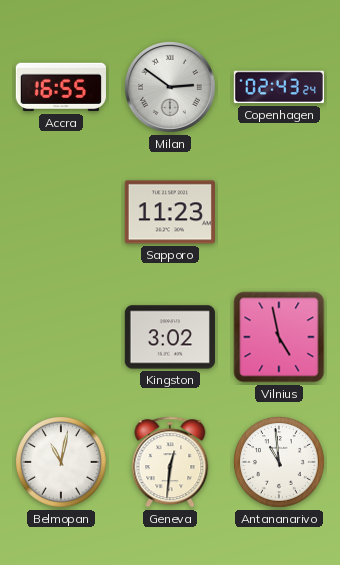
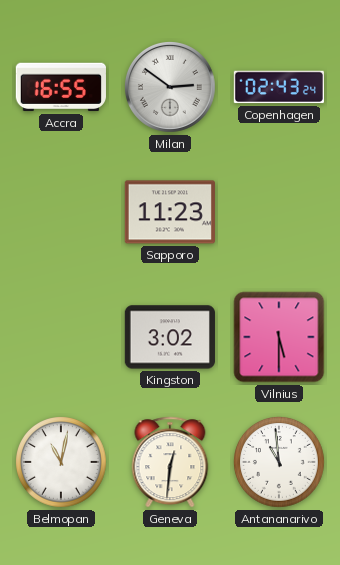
Vilnius: 4:58 -> 5:30 (279, 337)
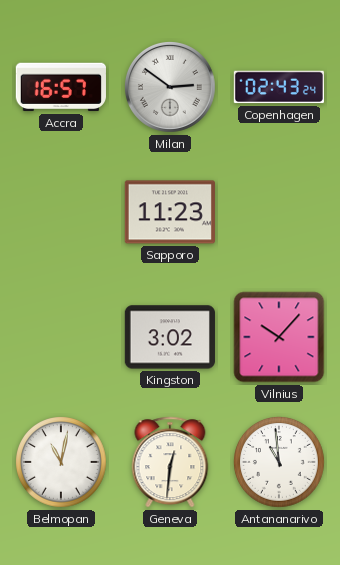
Accra: 16:55 -> 16:57 (61, 87)
Vilnius: 5:30 -> 10:07 (279, 337)
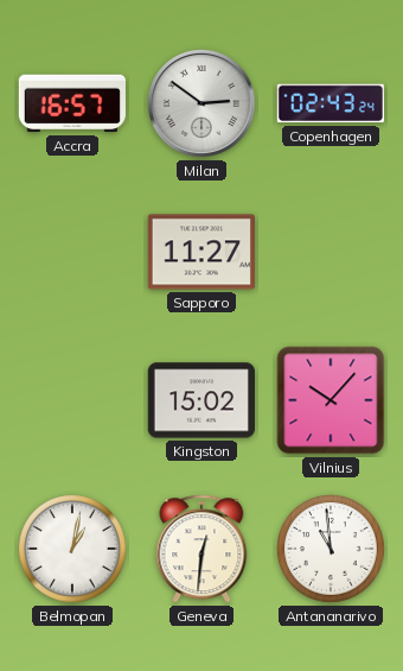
Sapporo: 11:23 -> 11:27 (201, 252)
Kingston: 3:02 -> 15:02 (200, 400)
Belmopan: 11:02 -> 1:02 (73, 550)
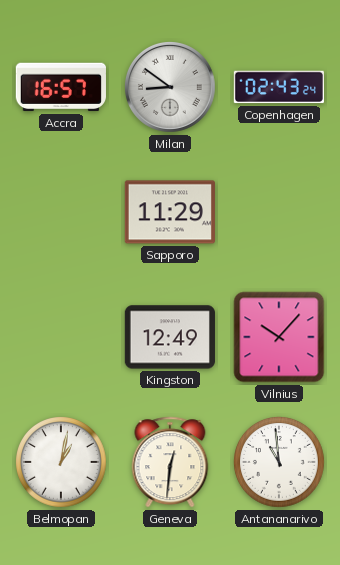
Milan: 2:51 -> 8:51 (171, 88)
Sapporo: 11:27 -> 11:29 (170, 212)
Kingston: 15:02 -> 12:49 (169, 337)
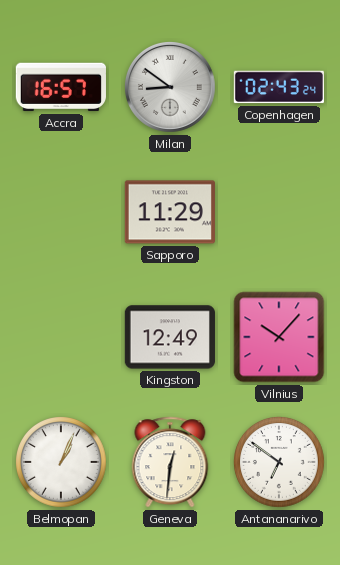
Belmopan: 1:02 -> 1:04 (62, 463)
Antananarivo: 10:59 -> 6:51 (280, 463)
